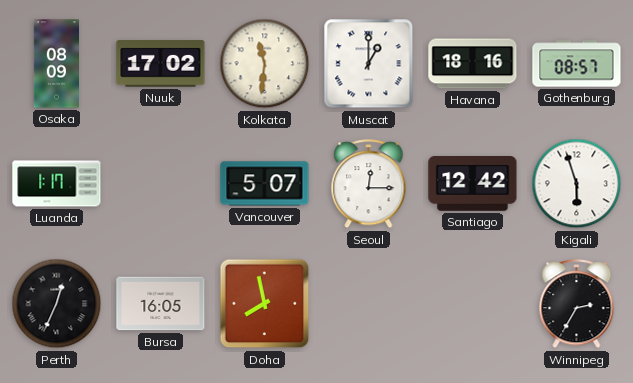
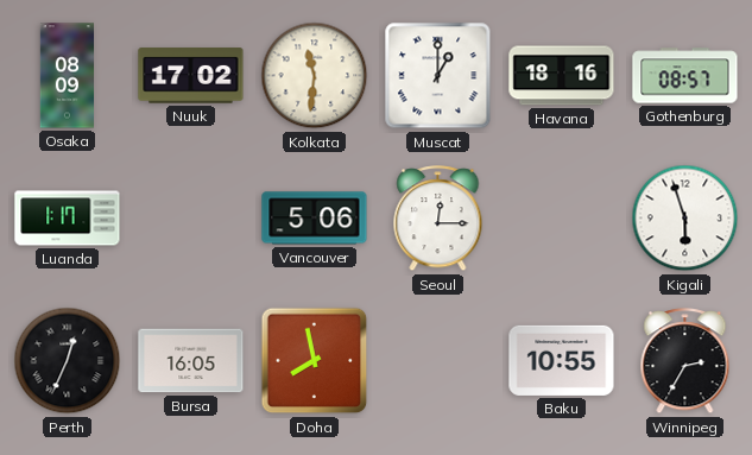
Vancouver: 5:07 -> 5:06 (315, 219)
Santiago: 12:42 -> none (473, 184)
Baku: none -> 10:55 (562, 360)
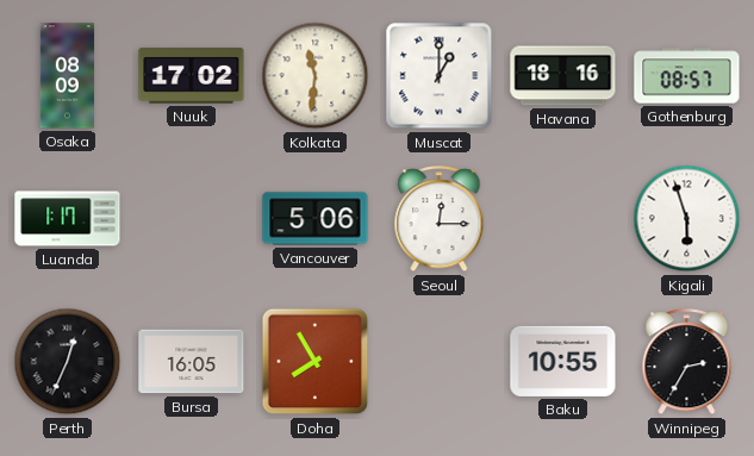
Doha: 7:58 -> 7:55 (316, 362)
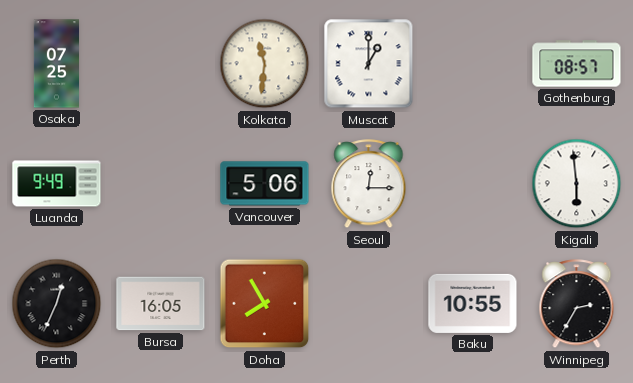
Osaka: 08:09 -> 07:25 (56, 64)
Nuuk: 17:02 -> none (192, 76)
Havana: 18:16 -> none (563, 76)
Luanda: 1:17 -> 9:49 (57, 184)
Kigali: 5:57 -> 5:59 (577, 184)
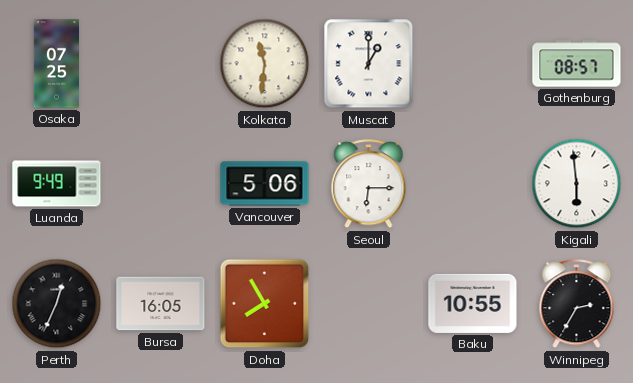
Seoul: 12:15 -> 6:15 (369, 184)
